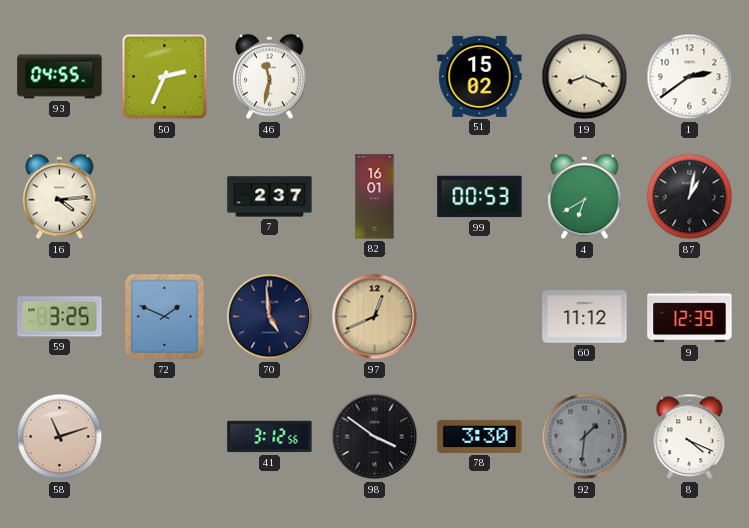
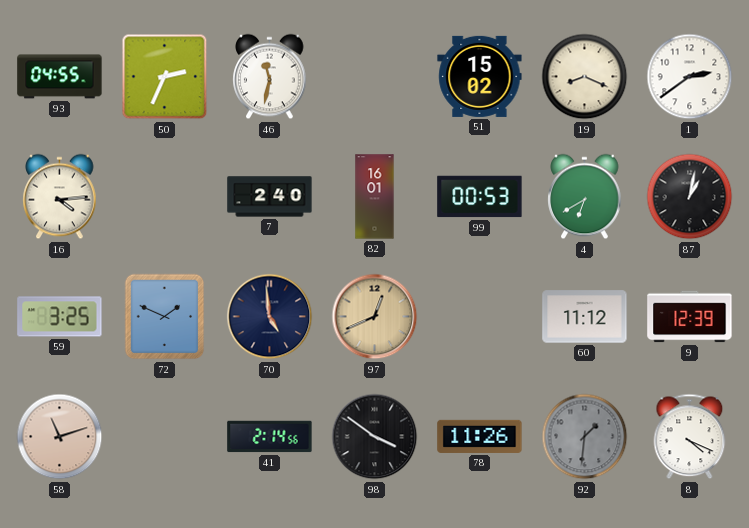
7: 2:37 -> 2:40 (270, 197)
41: 3:12 -> 2:14 (270, 437)
78: 3:30 -> 11:26 (480, 436)
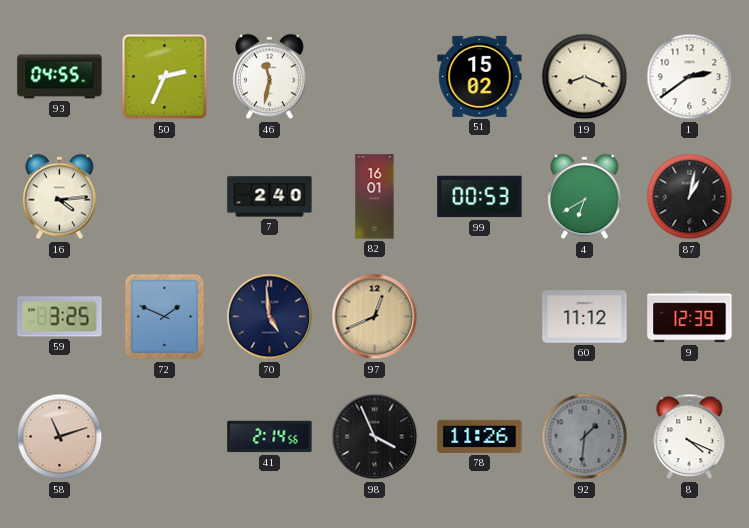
98: 3:51 -> 3:56 (375, 437)
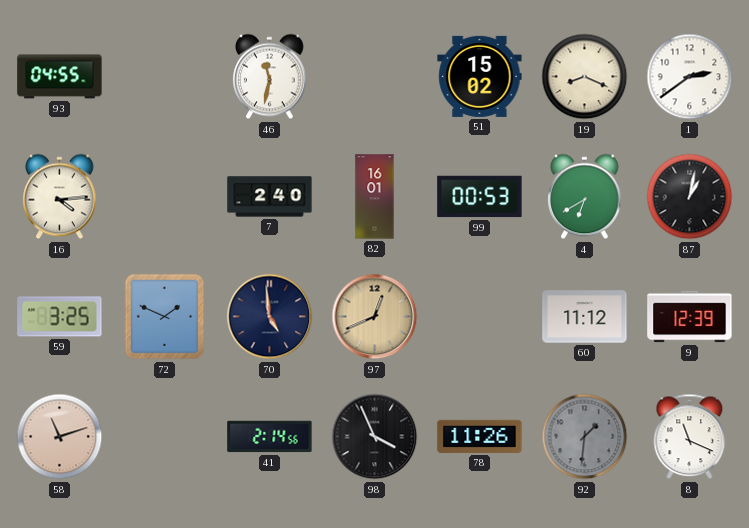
50: 2:34 -> none (165, 77)
8: 4:19 -> 11:19 (690, 437)
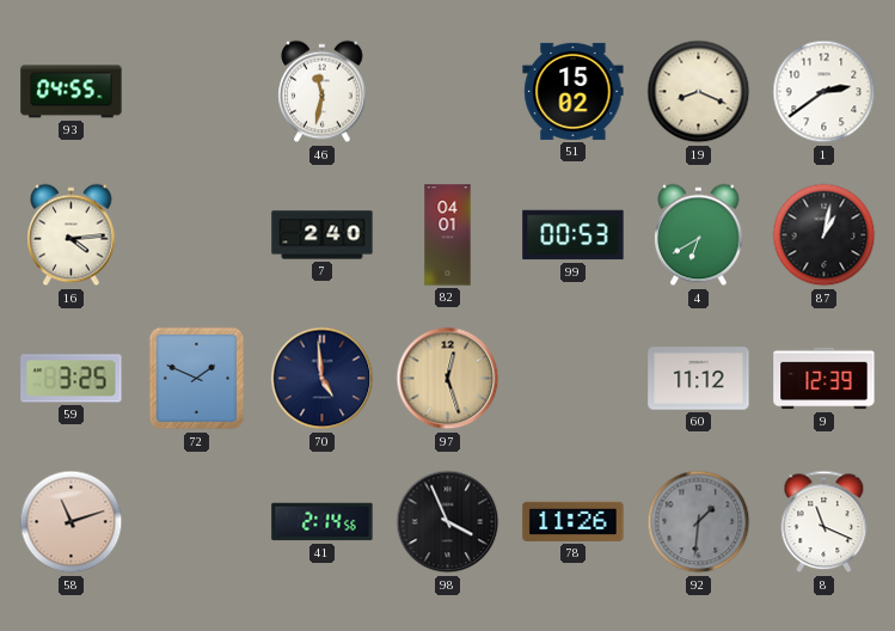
82: 16:01 -> 04:01 (448, 235)
97: 12:41 -> 12:27 (448, 379)
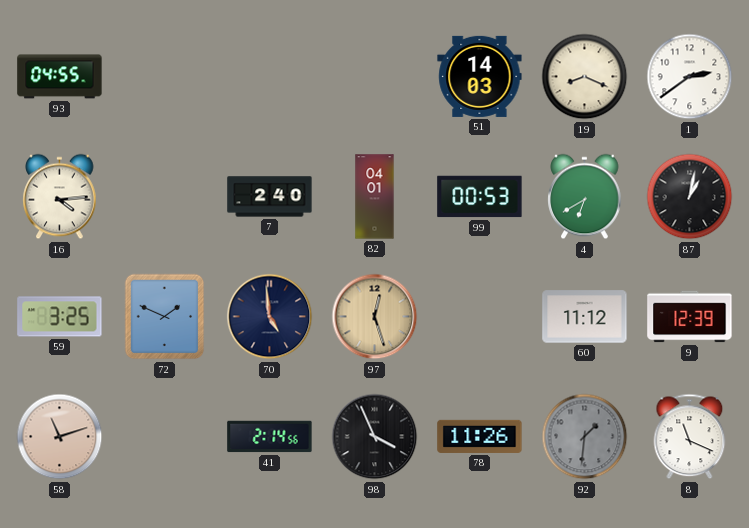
46: 11:32 -> none (323, 92)
51: 15:02 -> 14:03 (480, 76)
